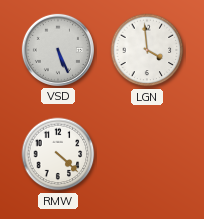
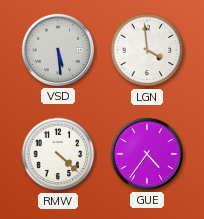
VSD: 5:26 -> 5:29 (58, 50)
GUE: none -> 4:36 (147, 154)
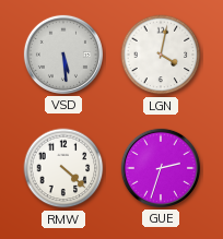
LGN: 3:59 -> 4:02 (161, 55)
GUE: 4:36 -> 2:33 (161, 168)
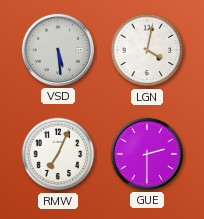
RMW: 4:22 -> 7:04 (58, 154)
GUE: 2:33 -> 2:30 (147, 154)
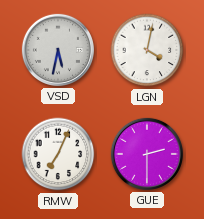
VSD: 5:29 -> 5:32 (58, 50)
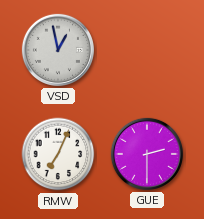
VSD: 5:32 -> 12:58 (58, 50)
LGN: 4:02 -> none (147, 50)
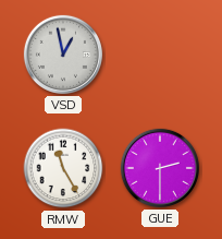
RMW: 7:04 -> 11:25 (63, 168)
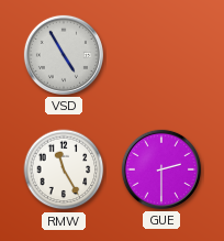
VSD: 12:58 -> 4:55 (64, 55)
